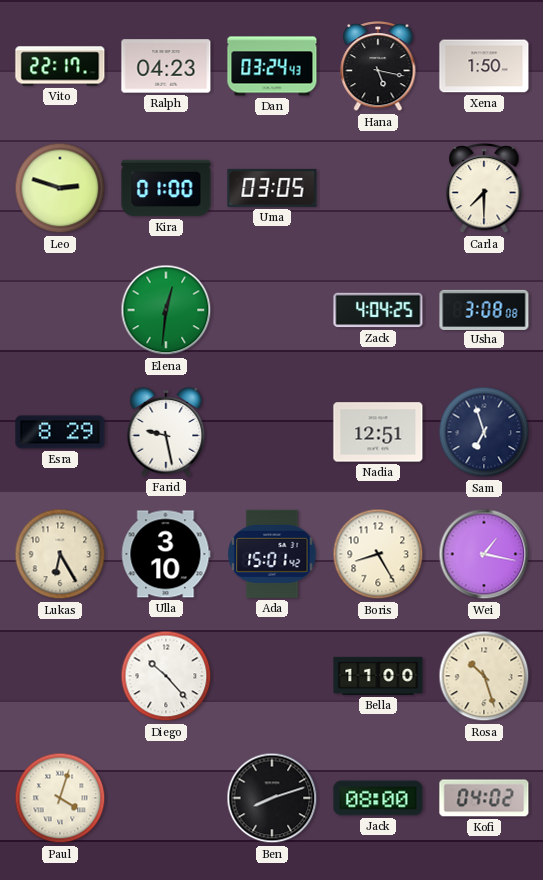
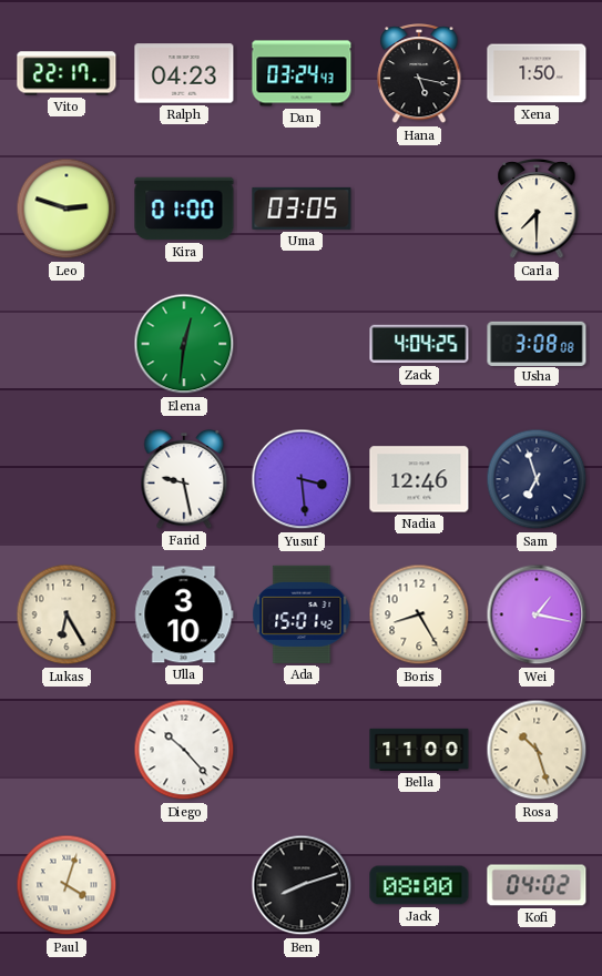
Esra: 8:29 -> none (60, 432)
Yusuf: none -> 3:29 (302, 479)
Nadia: 12:51 -> 12:46 (419, 479)
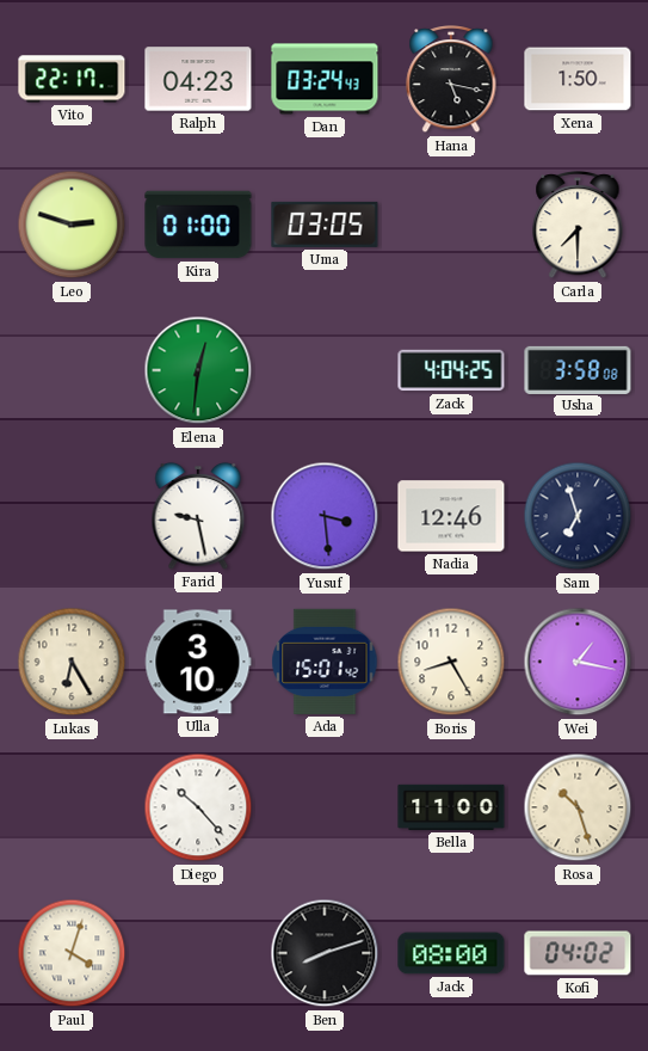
Usha: 3:08 -> 3:58 (578, 369)
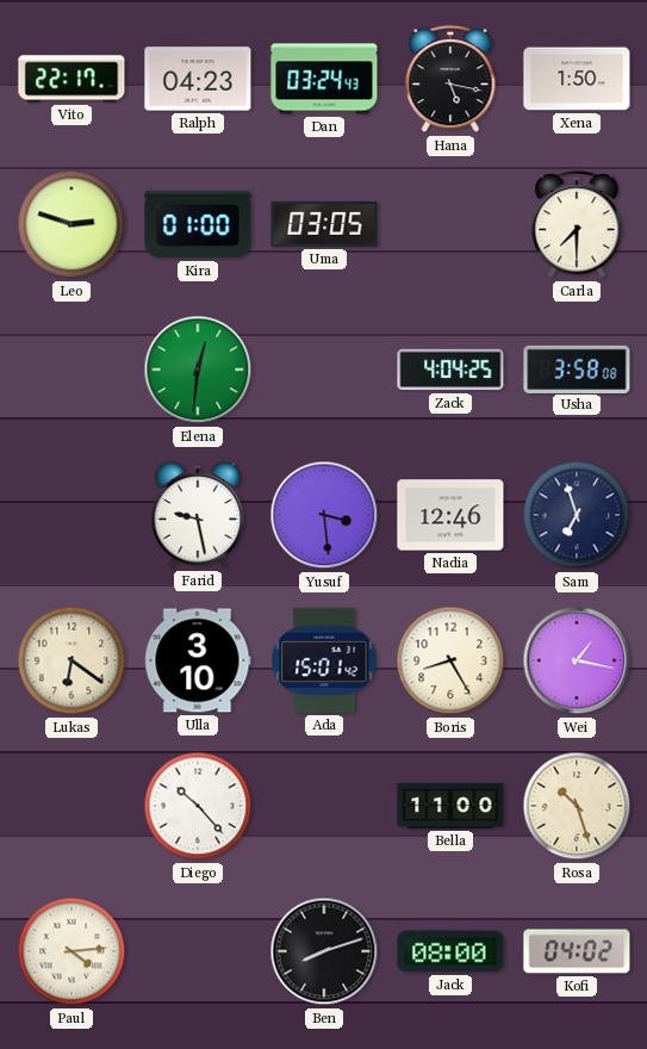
Lukas: 6:25 -> 6:21 (71, 660)
Paul: 4:03 -> 4:14 (71, 951)
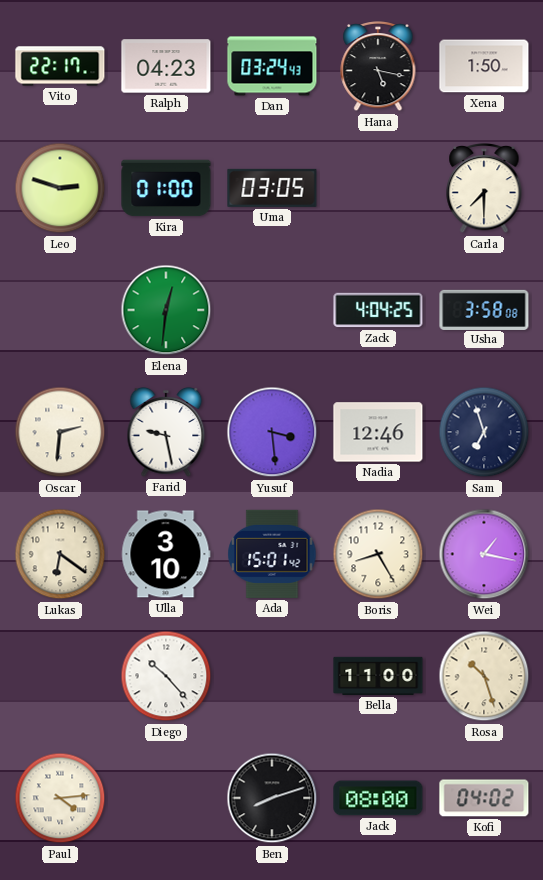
Oscar: none -> 2:31 (60, 432)
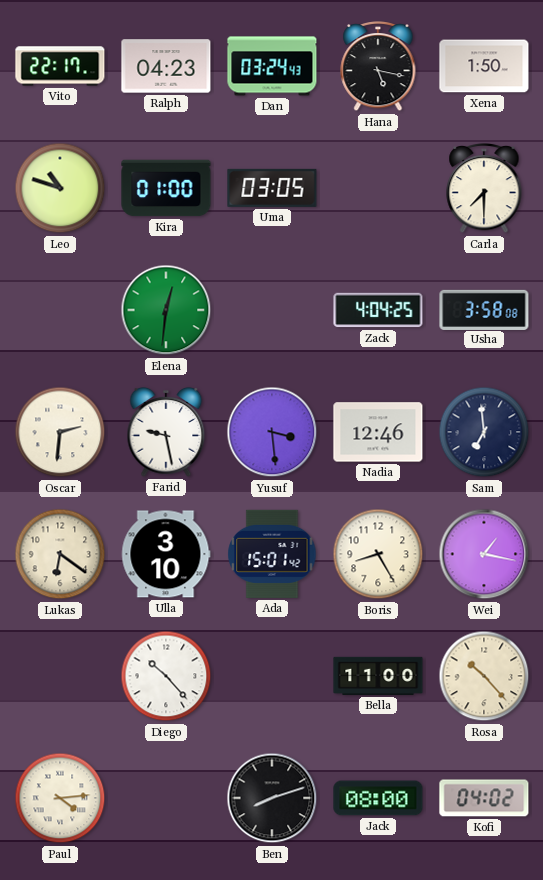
Leo: 2:48 -> 10:48 (60, 188)
Sam: 6:57 -> 6:59 (484, 432)
Rosa: 10:27 -> 10:23 (484, 676)
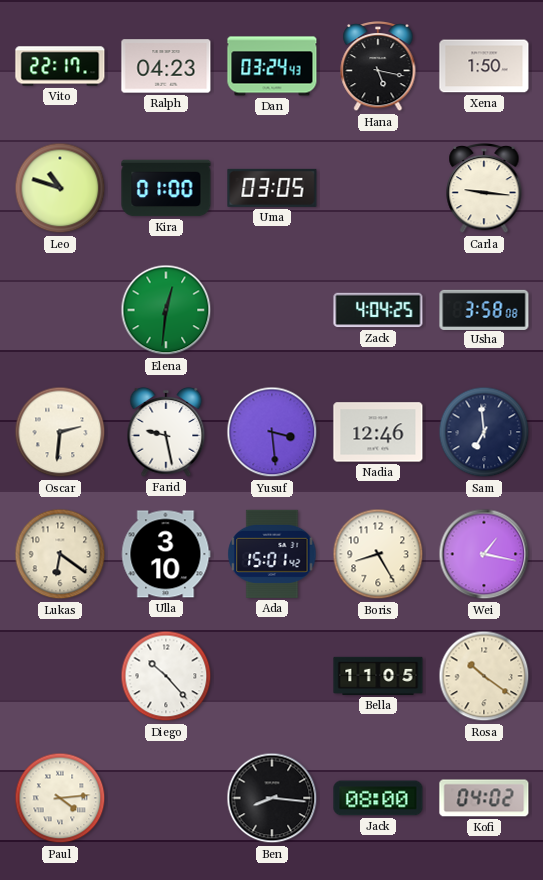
Carla: 7:30 -> 9:16 (484, 188)
Bella: 11:00 -> 11:05 (378, 676)
Rosa: 10:23 -> 10:21 (484, 676)
Ben: 8:12 -> 8:16 (272, 798)
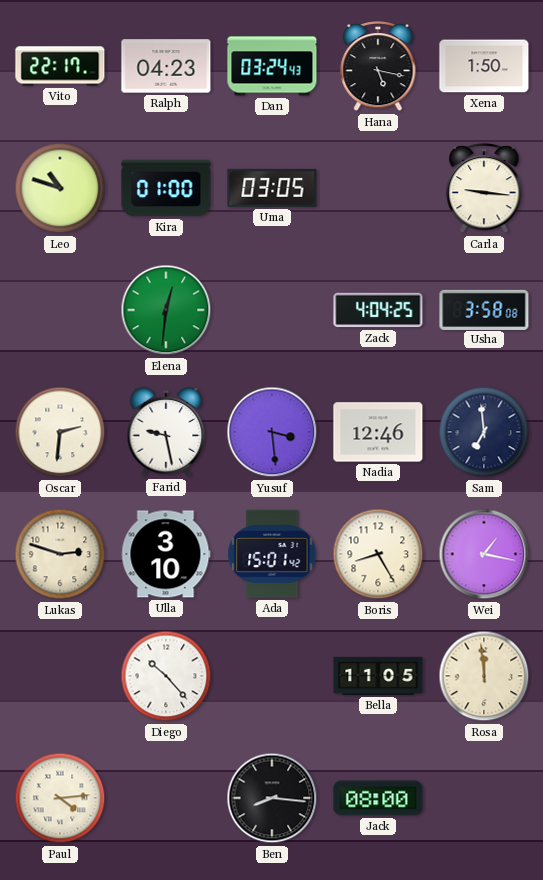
Lukas: 6:21 -> 2:48 (60, 554)
Rosa: 10:21 -> 11:59 (484, 676)
Kofi: 04:02 -> none (484, 798)
